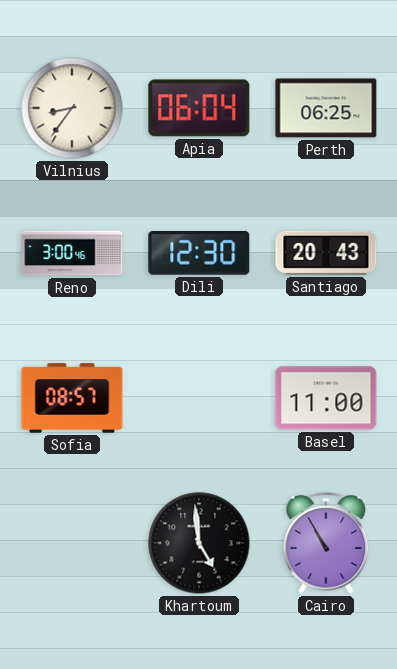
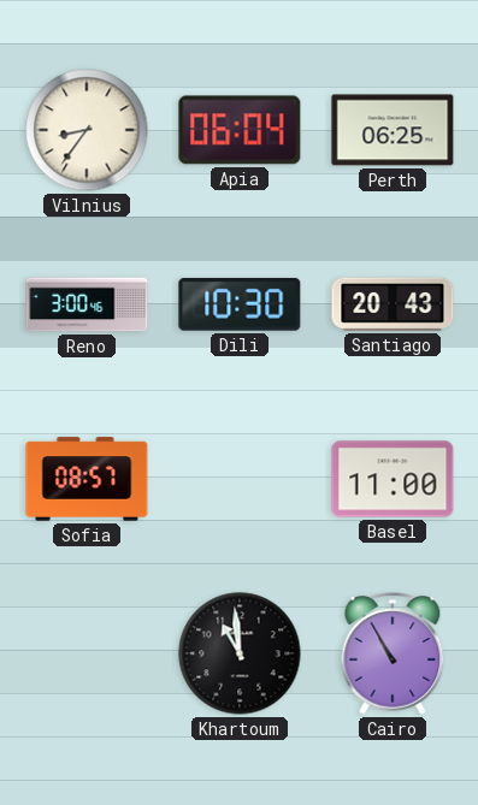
Dili: 12:30 -> 10:30 (240, 304)
Khartoum: 4:59 -> 10:59 (240, 653)
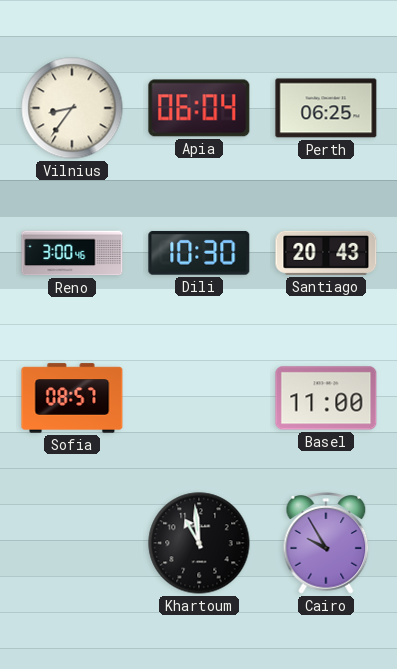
Cairo: 10:55 -> 9:55 (326, 543)
